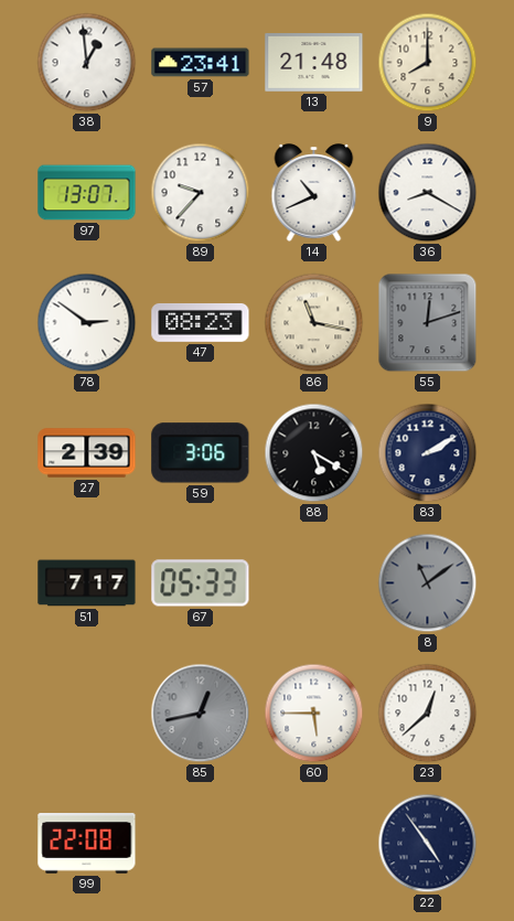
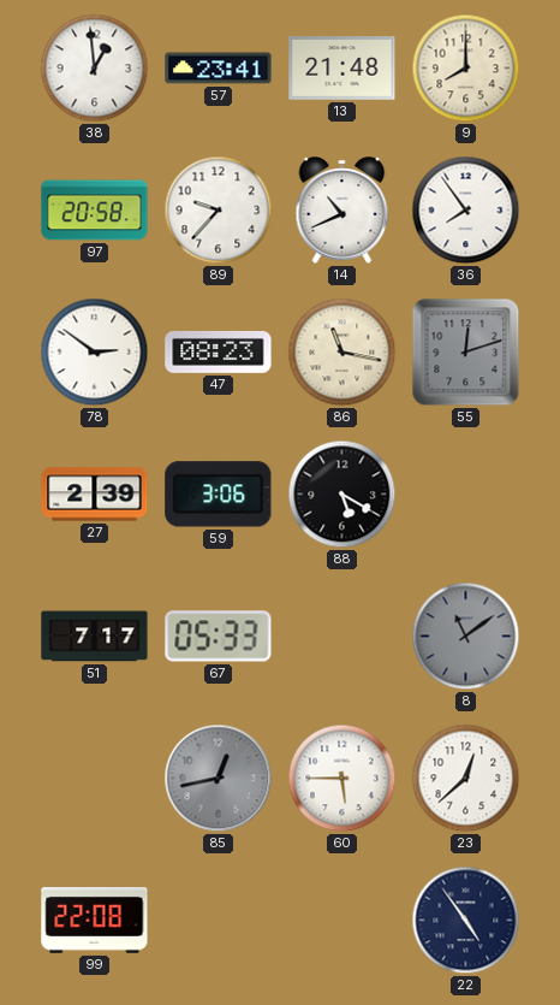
97: 13:07 -> 20:58 (95, 211)
36: 8:20 -> 7:54 (466, 211)
83: 2:10 -> none (428, 453)
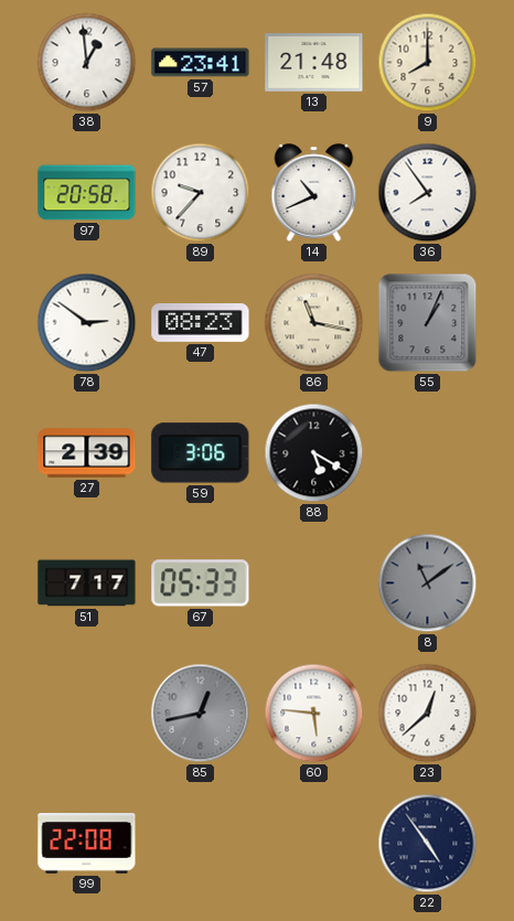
55: 12:12 -> 1:04 (428, 323)
60: 5:45 -> 5:46 (314, 714)
